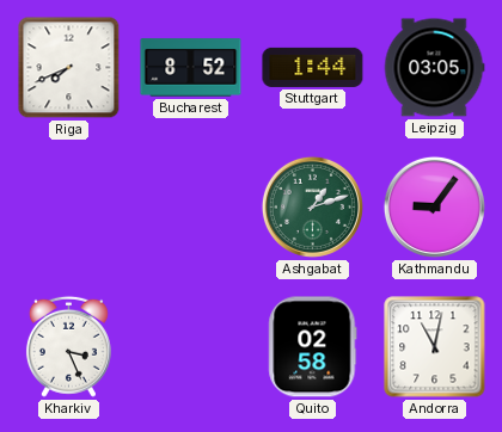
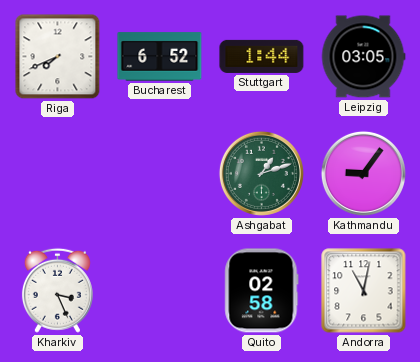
Bucharest: 8:52 -> 6:52 (160, 57)
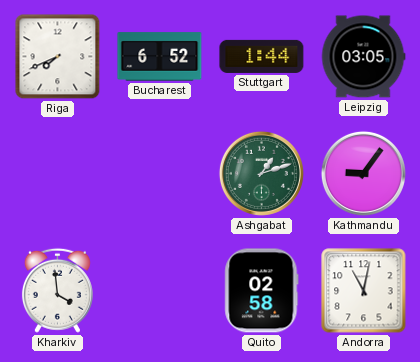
Kharkiv: 3:26 -> 3:59 (57, 290)
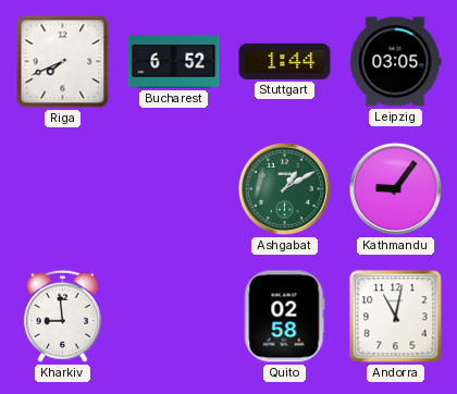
Ashgabat: 1:12 -> 1:10 (284, 188)
Kharkiv: 3:59 -> 8:59 (62, 316)
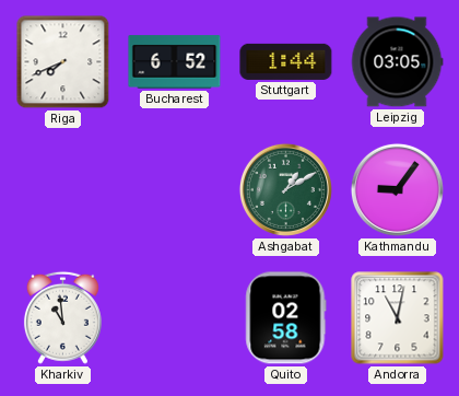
Kharkiv: 8:59 -> 10:59 (62, 317)
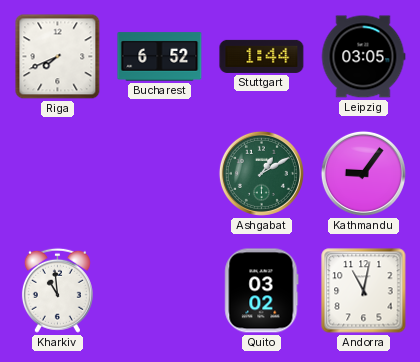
Quito: 02:58 -> 03:02 (262, 291)
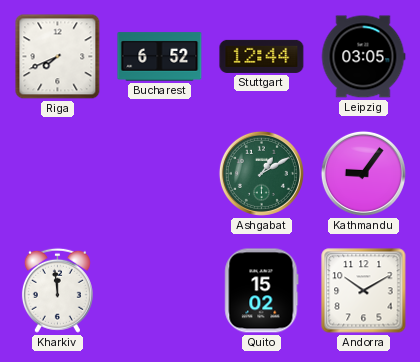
Stuttgart: 1:44 -> 12:44 (262, 56)
Kharkiv: 10:59 -> 11:59 (57, 290)
Quito: 03:02 -> 15:02 (262, 291)
Andorra: 11:02 -> 10:10 (364, 291)
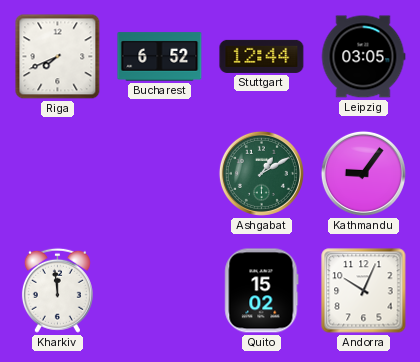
Andorra: 10:10 -> 10:04 (364, 291)
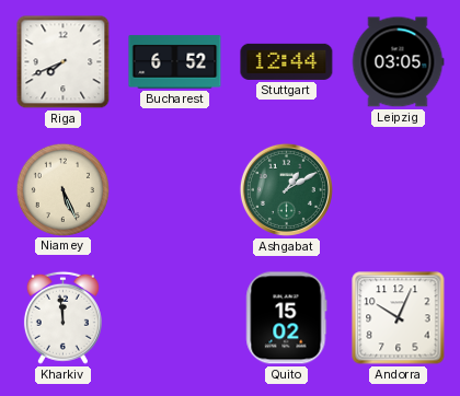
Niamey: none -> 5:26 (62, 189)
Kathmandu: 9:06 -> none (363, 173)
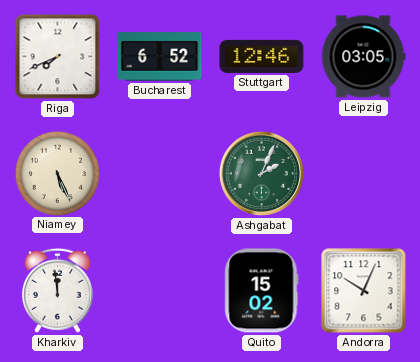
Stuttgart: 12:44 -> 12:46 (262, 56)
Ashgabat: 1:10 -> 2:04 (261, 173)
